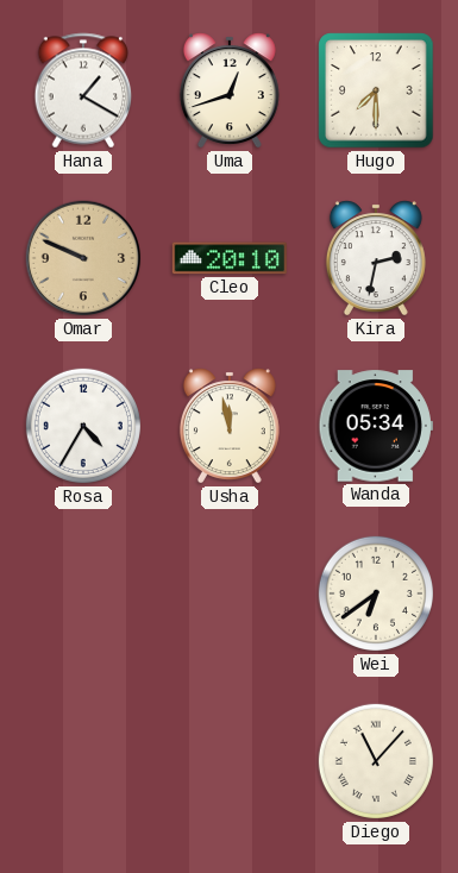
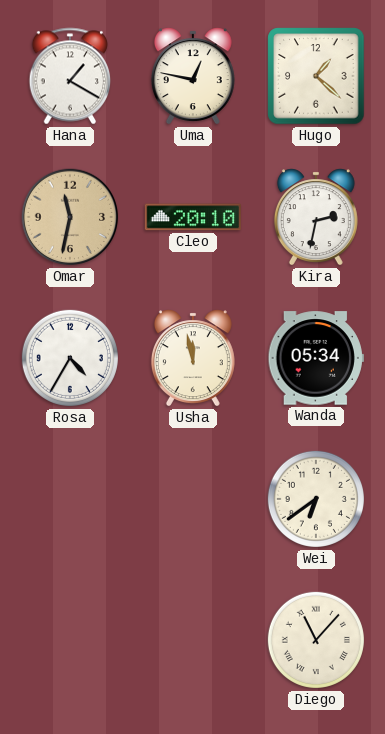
Uma: 12:42 -> 12:47 (193, 76)
Hugo: 7:30 -> 1:22 (316, 76)
Omar: 9:49 -> 11:32 (70, 217)
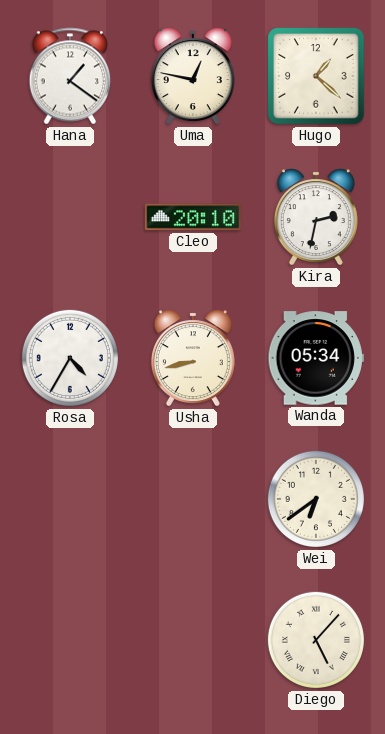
Hana: 1:20 -> 1:21 (70, 76)
Omar: 11:32 -> none (70, 217)
Usha: 11:58 -> 8:43 (193, 358)
Diego: 11:07 -> 5:07 (316, 640)
